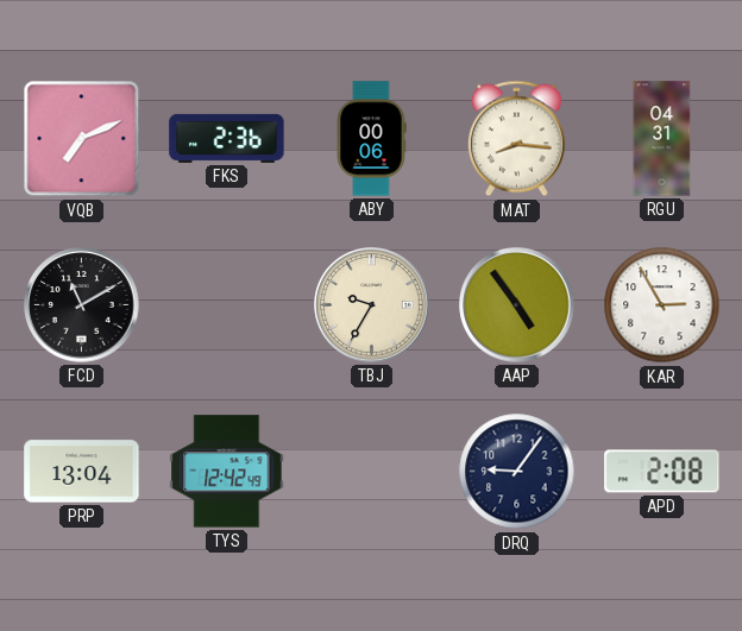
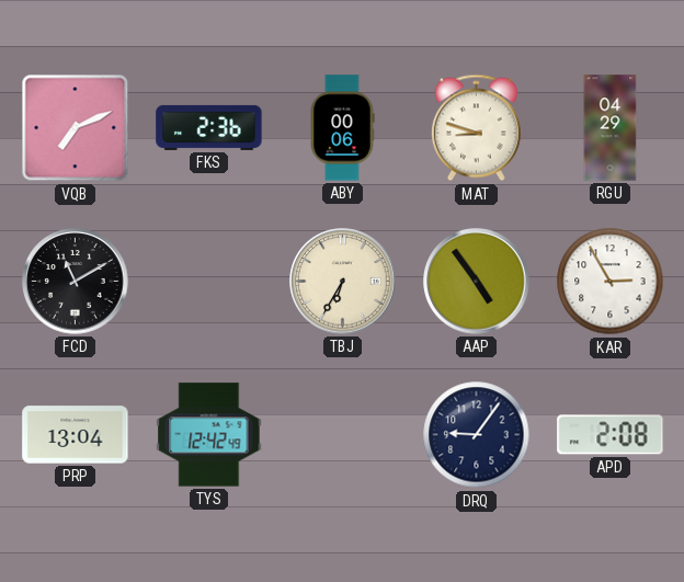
MAT: 8:16 -> 8:48 (476, 128)
RGU: 04:31 -> 04:29 (611, 128)
TBJ: 9:35 -> 6:35 (343, 282)
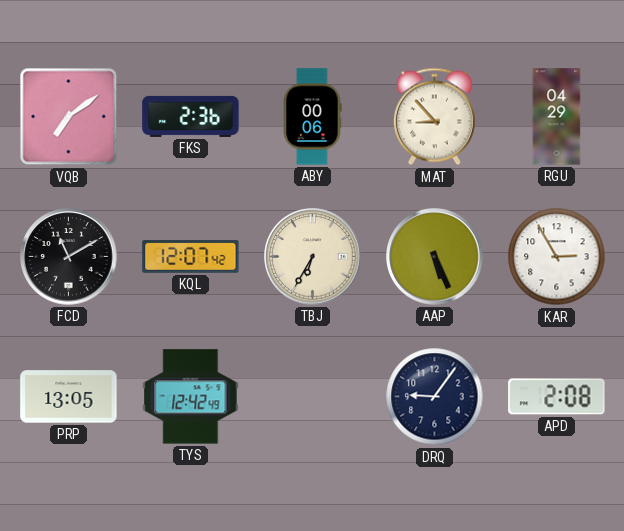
VQB: 7:11 -> 7:09 (69, 117)
MAT: 8:48 -> 8:53 (434, 117)
KQL: none -> 12:07 (191, 256)
AAP: 4:54 -> 5:26 (435, 257)
PRP: 13:04 -> 13:05 (69, 397)
